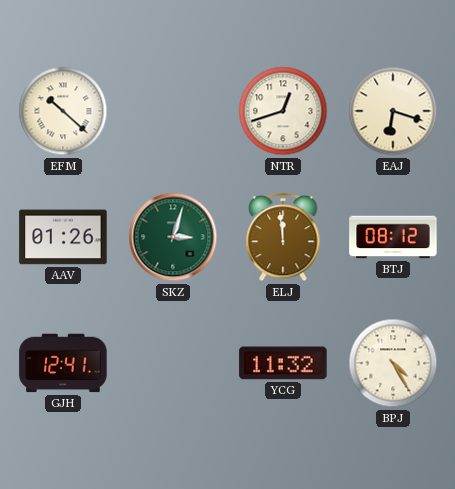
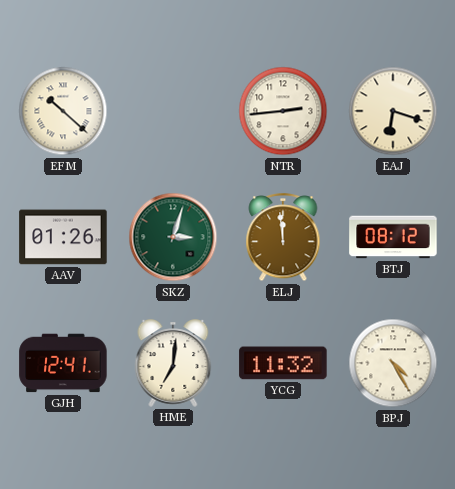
NTR: 12:42 -> 2:44 (283, 111)
HME: none -> 7:01 (173, 363)
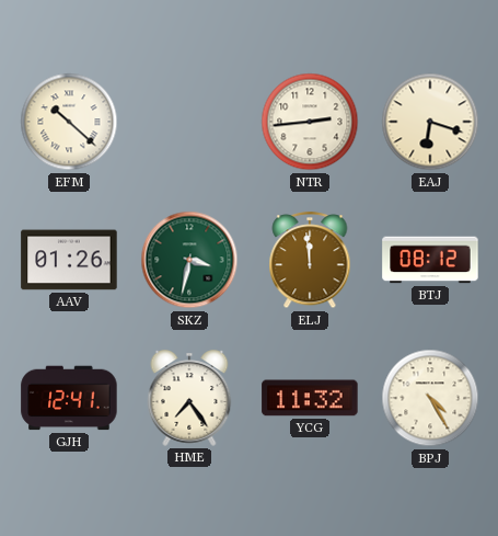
SKZ: 3:03 -> 3:32 (189, 260)
HME: 7:01 -> 7:24 (189, 398)
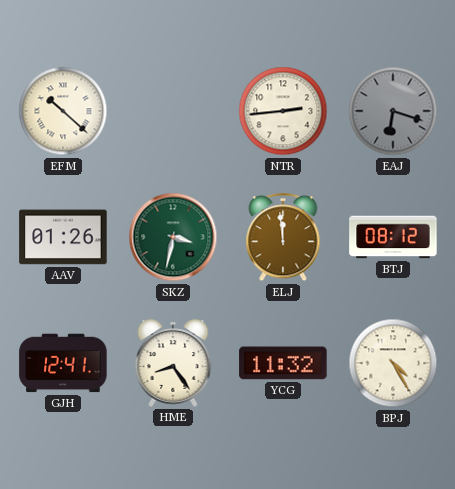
EAJ dial: cream -> grey (393, 111)
HME: 7:24 -> 8:24 (173, 363)
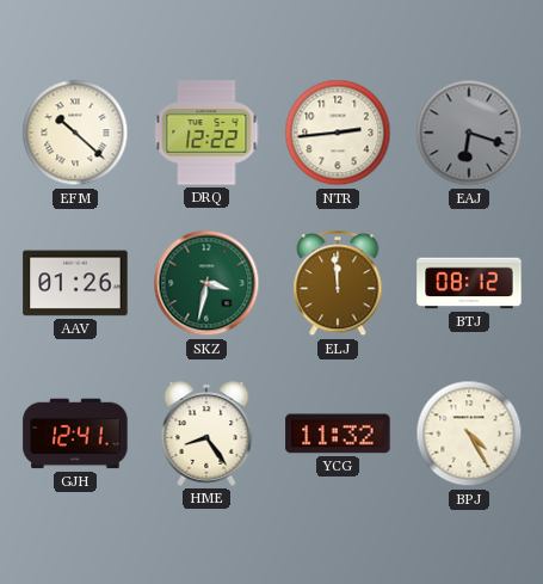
DRQ: none -> 12:22 (206, 133)
